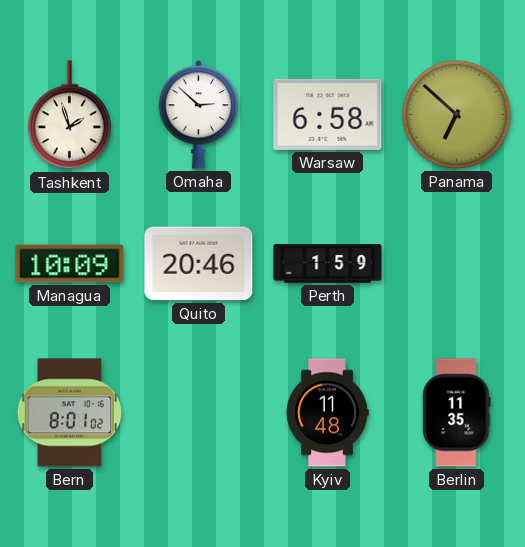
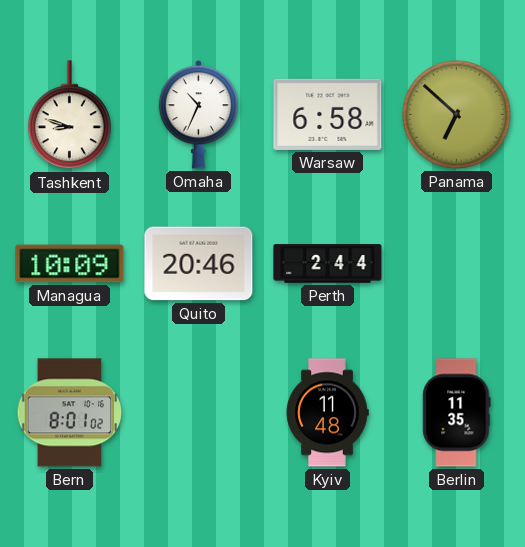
Tashkent: 1:57 -> 8:48 (69, 115)
Omaha: 2:52 -> 10:34 (198, 115)
Perth: 1:59 -> 2:44 (328, 264)
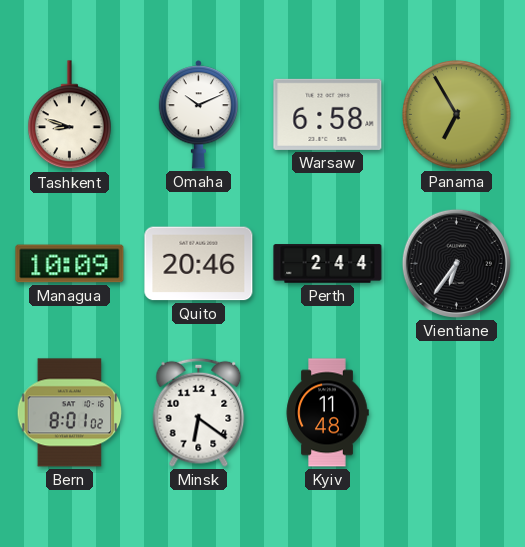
Omaha: 10:34 -> 10:11 (198, 115)
Panama: 6:52 -> 6:55 (457, 115)
Vientiane: none -> 6:36 (456, 263)
Minsk: none -> 6:21 (199, 412)
Berlin: 11:35 -> none (457, 413)
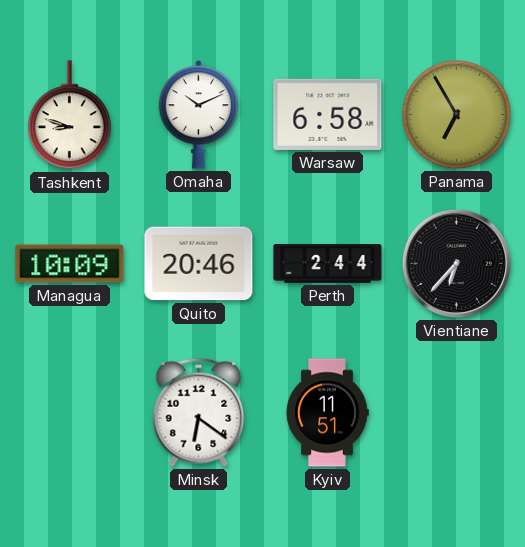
Vientiane: 6:36 -> 6:37 (456, 263)
Bern: 8:01 -> none (70, 413)
Kyiv: 11:48 -> 11:51 (327, 413)
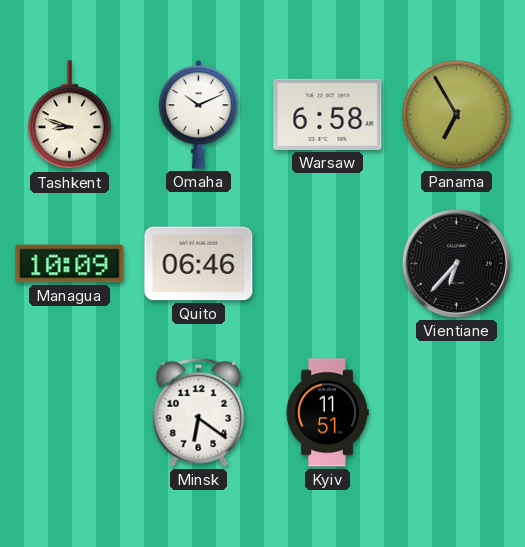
Quito: 20:46 -> 06:46 (199, 264)
Perth: 2:44 -> none (328, 264)
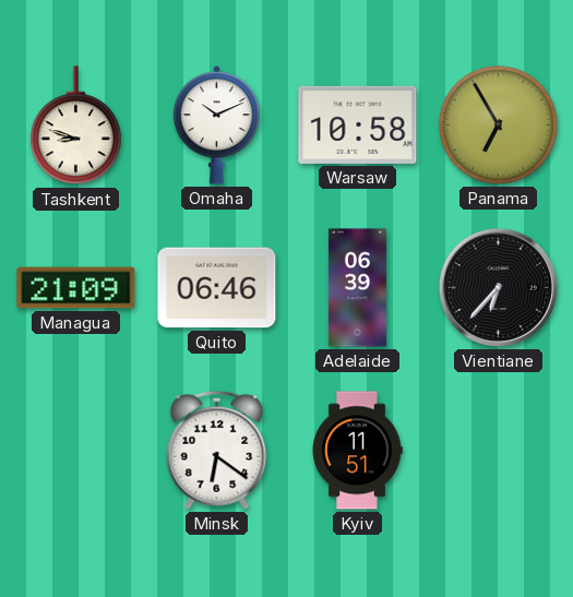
Warsaw: 6:58 -> 10:58 (358, 124)
Managua: 10:09 -> 21:09 (76, 288)
Adelaide: none -> 06:39 (357, 288)
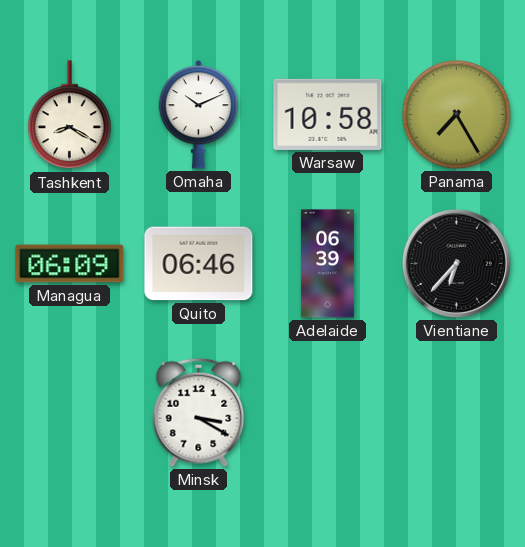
Tashkent: 8:48 -> 8:20 (69, 115)
Panama: 6:55 -> 7:25 (457, 115)
Managua: 21:09 -> 06:09 (70, 264)
Minsk: 6:21 -> 3:20 (199, 412)
Kyiv: 11:51 -> none (357, 451)
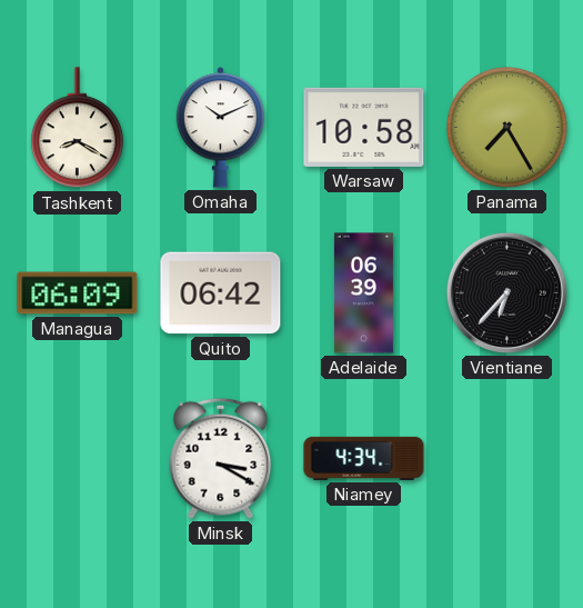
Quito: 06:46 -> 06:42 (221, 293)
Niamey: none -> 4:34 (364, 458)
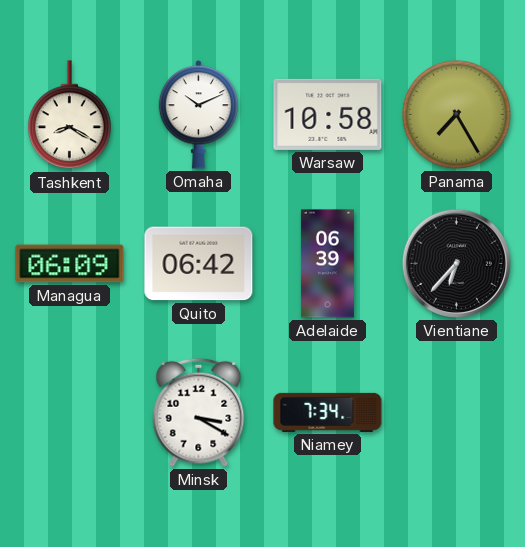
Niamey: 4:34 -> 7:34 (328, 412)
